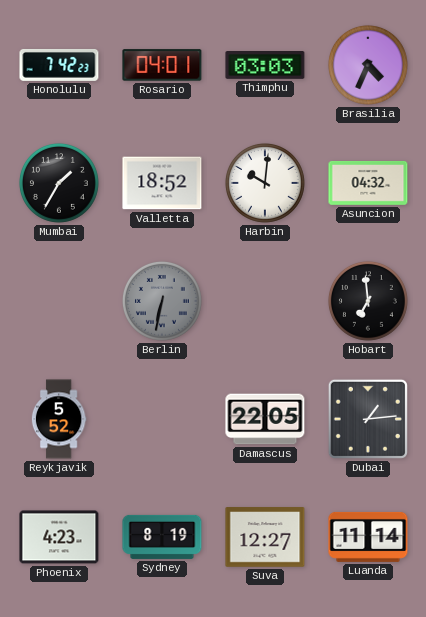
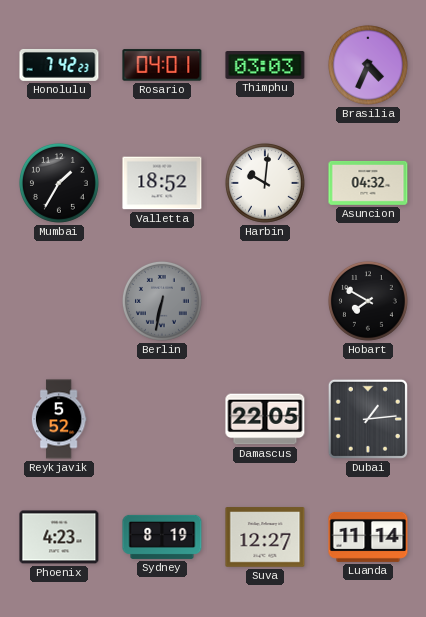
Hobart: 6:59 -> 7:50 (368, 301)
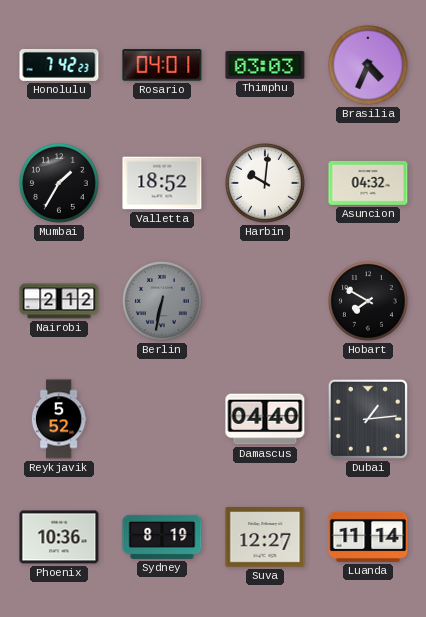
Nairobi: none -> 2:12 (59, 301)
Damascus: 22:05 -> 04:40 (265, 419)
Phoenix: 4:23 -> 10:36 (59, 537)
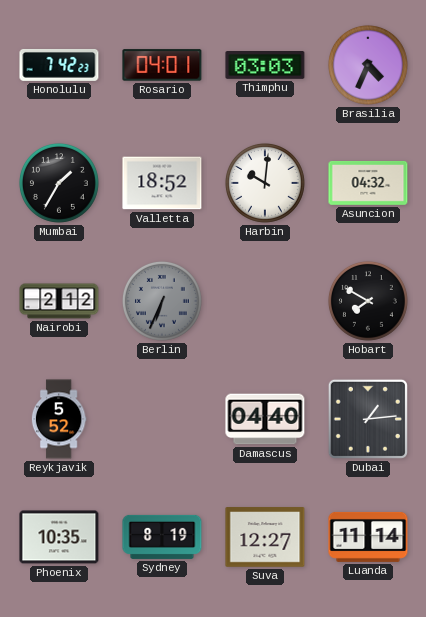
Berlin: 6:32 -> 6:34 (162, 301)
Phoenix: 10:36 -> 10:35 (59, 537)
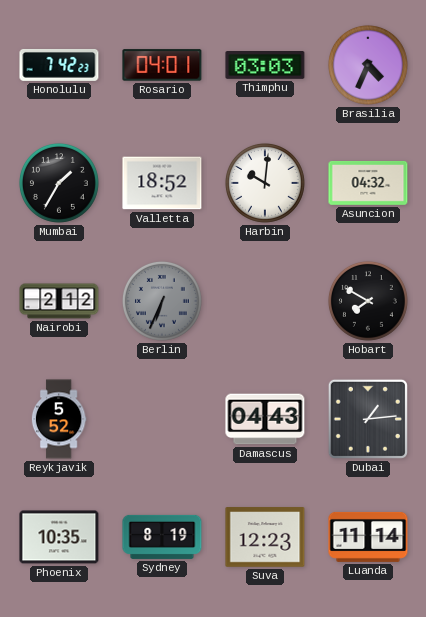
Damascus: 04:40 -> 04:43 (265, 419)
Suva: 12:27 -> 12:23 (265, 537)
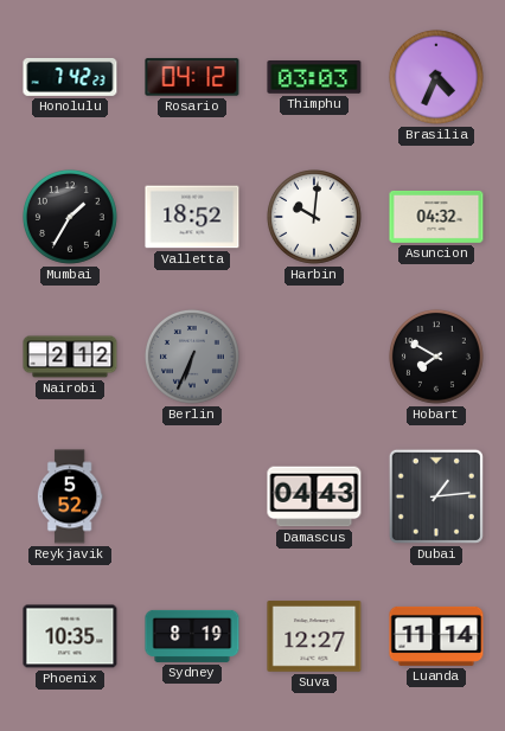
Rosario: 04:01 -> 04:12 (192, 77)
Suva: 12:23 -> 12:27 (314, 636)
